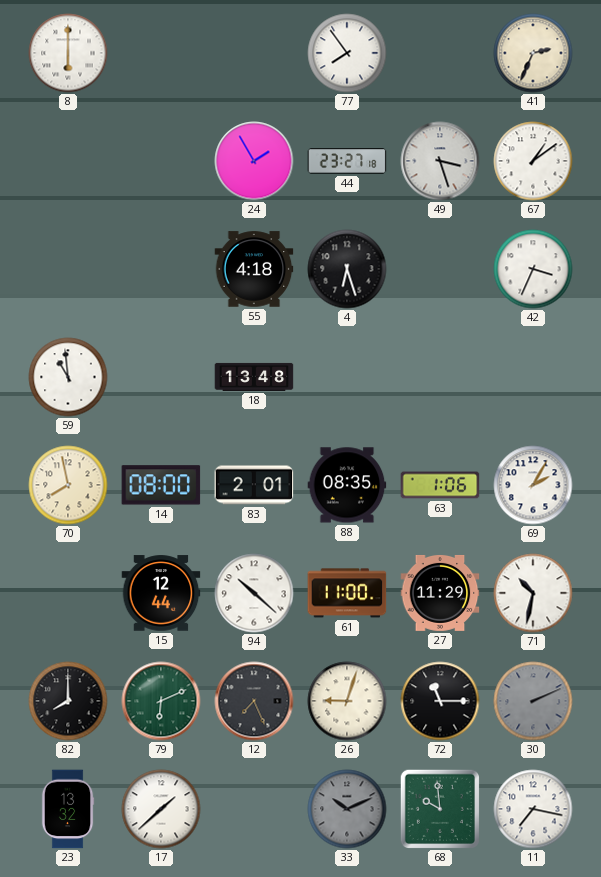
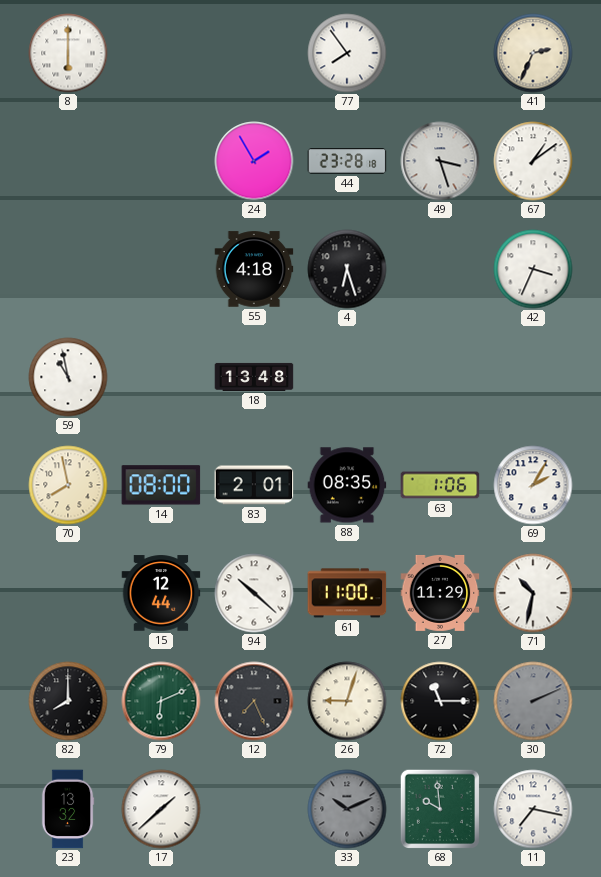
44: 23:27 -> 23:28 (347, 161)
59: 10:59 -> 10:58 (68, 377)
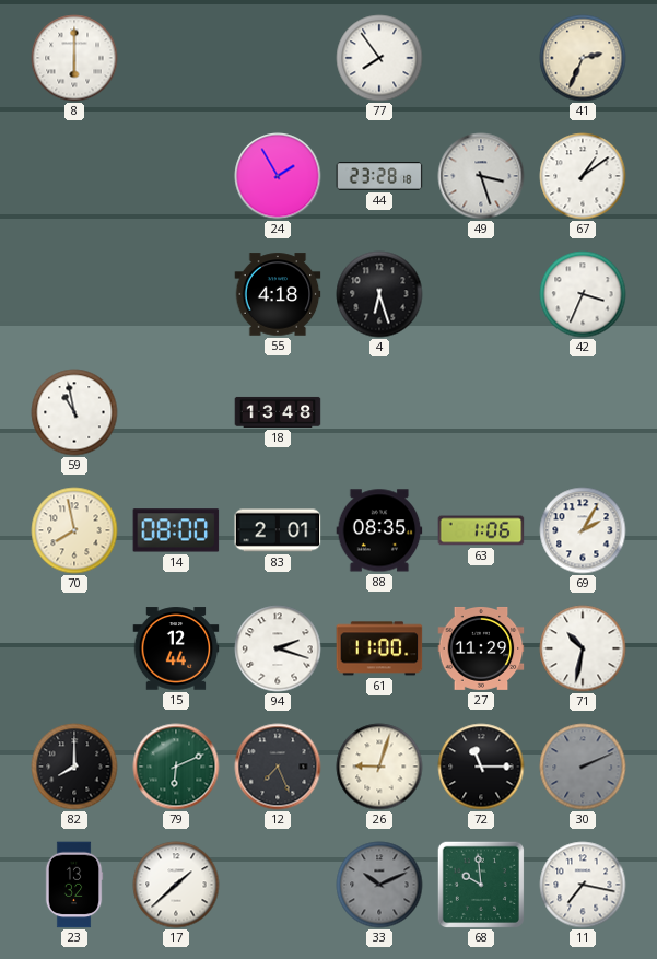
94: 10:22 -> 2:18 (278, 648)
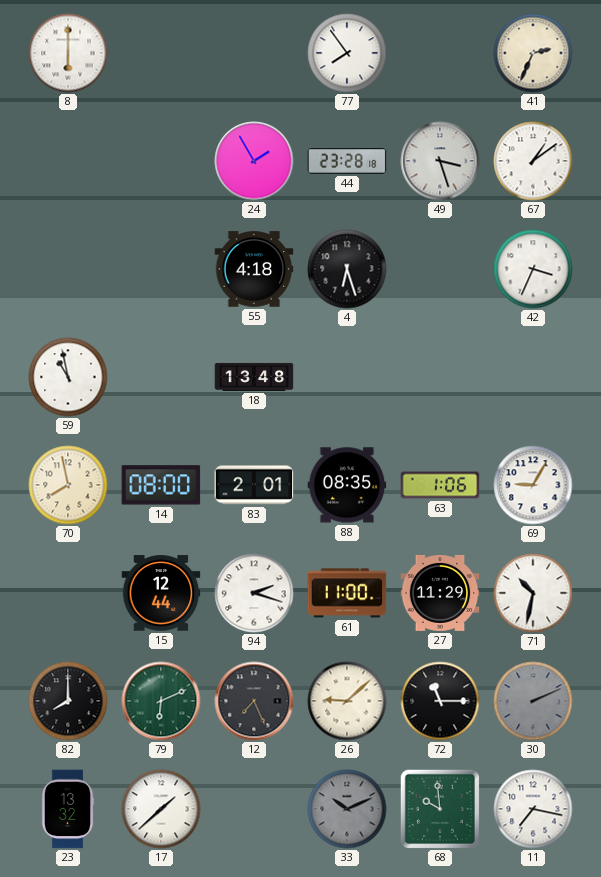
69: 2:05 -> 9:05 (533, 485)
26: 9:03 -> 9:08 (347, 701)
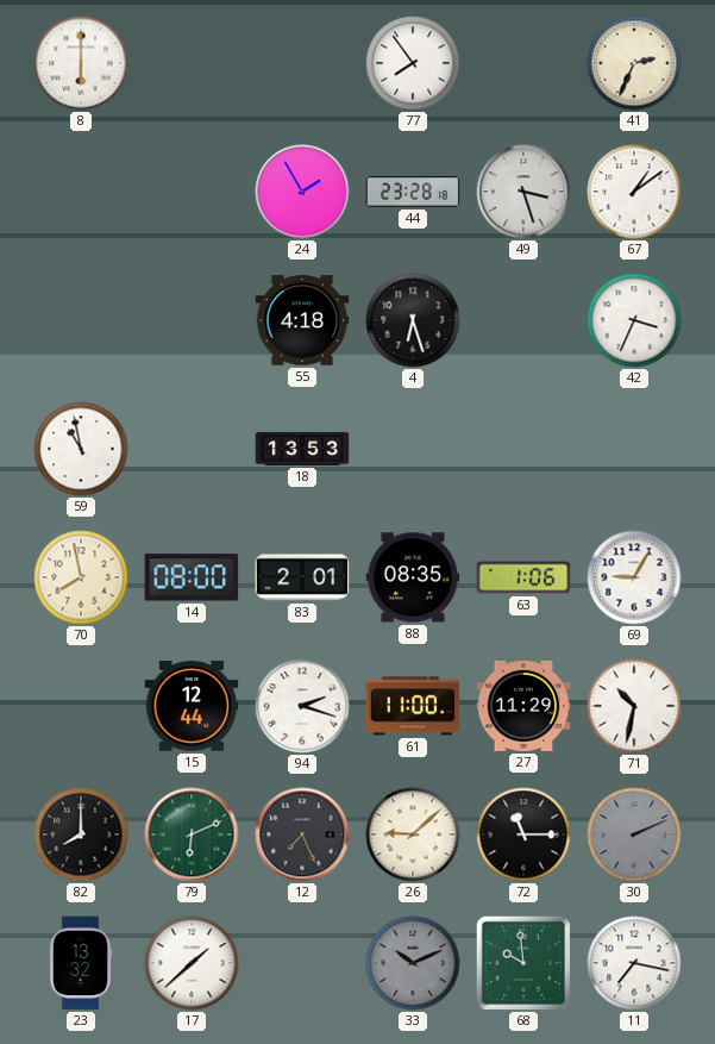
18: 13:48 -> 13:53 (302, 449)
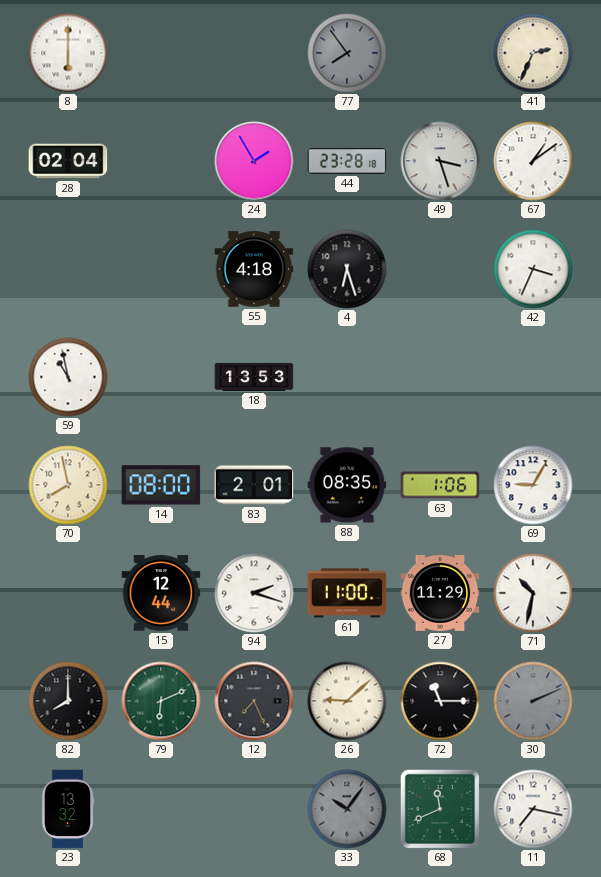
77 dial: white -> grey (347, 53)
28: none -> 02:04 (68, 161)
17: 1:38 -> none (192, 963)
33: 10:11 -> 10:06 (347, 809)
68: 9:59 -> 11:41 (439, 808)
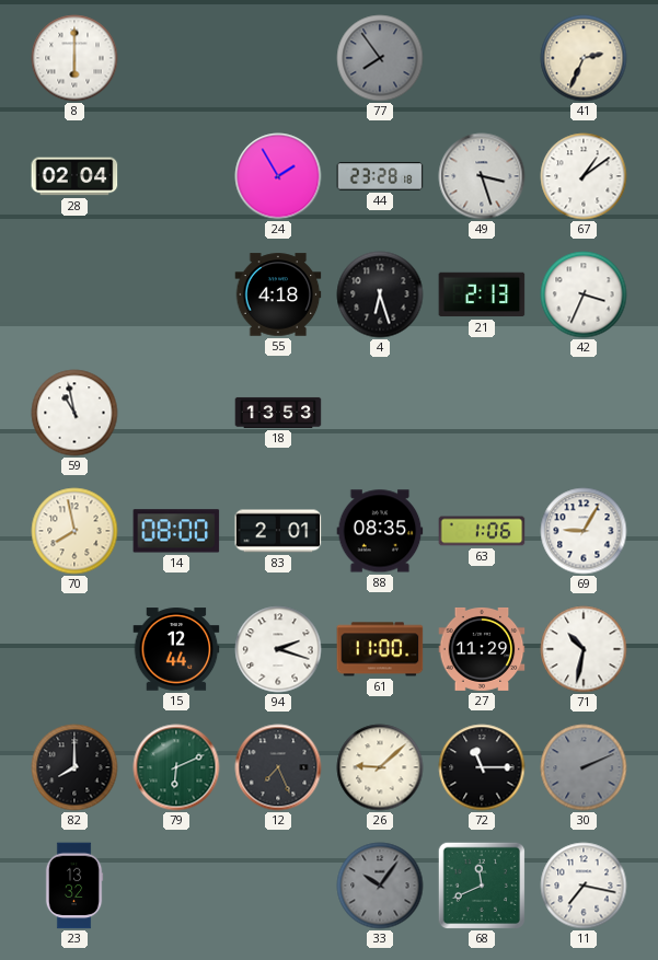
21: none -> 2:13 (482, 294)
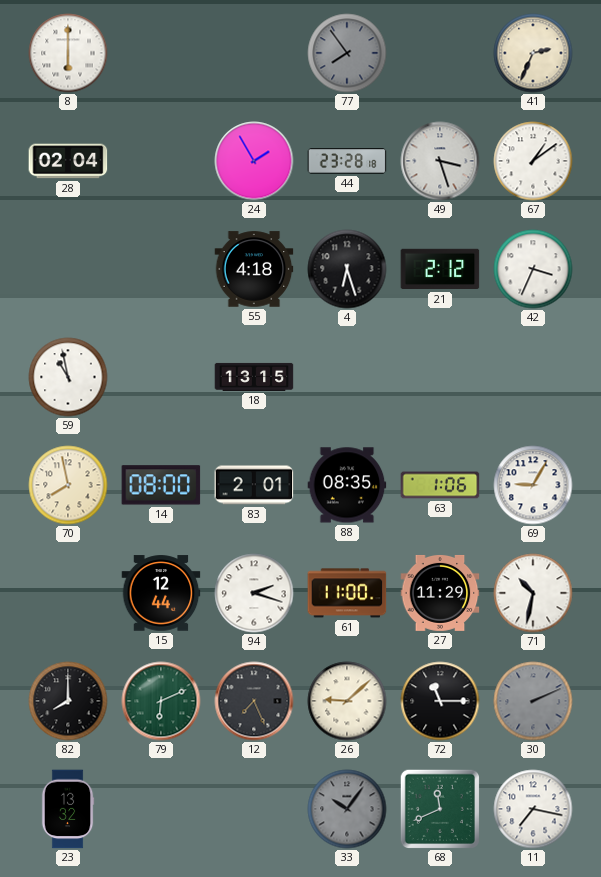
21: 2:13 -> 2:12 (440, 269)
18: 13:53 -> 13:15 (254, 377)
